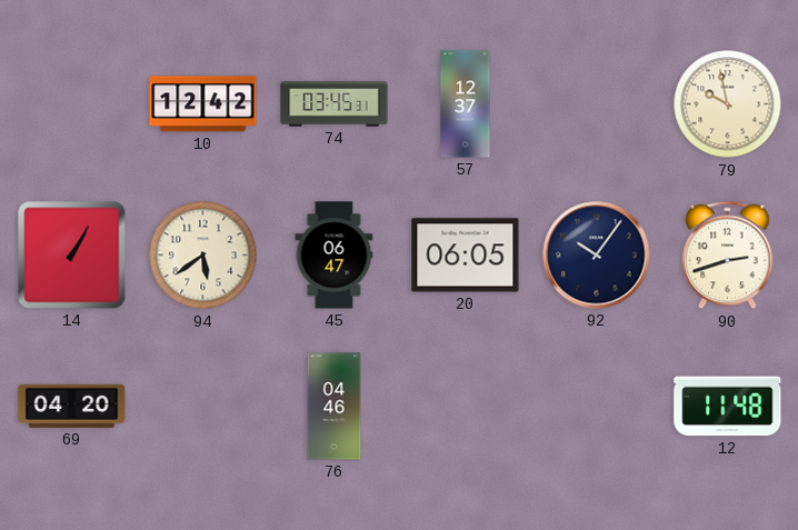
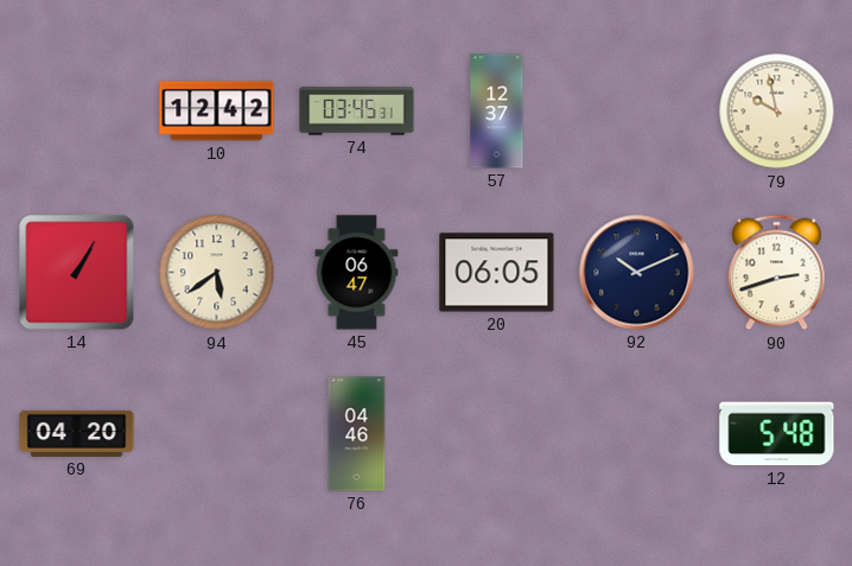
92: 10:06 -> 10:11 (637, 273)
12: 11:48 -> 5:48 (777, 434)
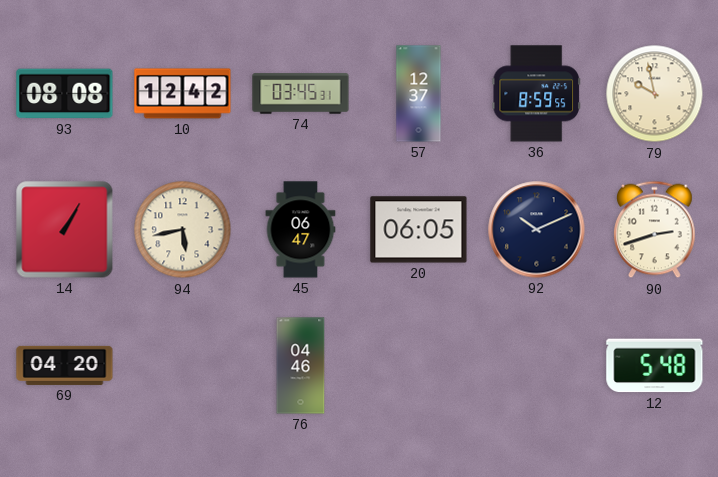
93: none -> 08:08 (65, 94)
36: none -> 8:59 (536, 94)
94: 5:39 -> 5:43 (183, 230)
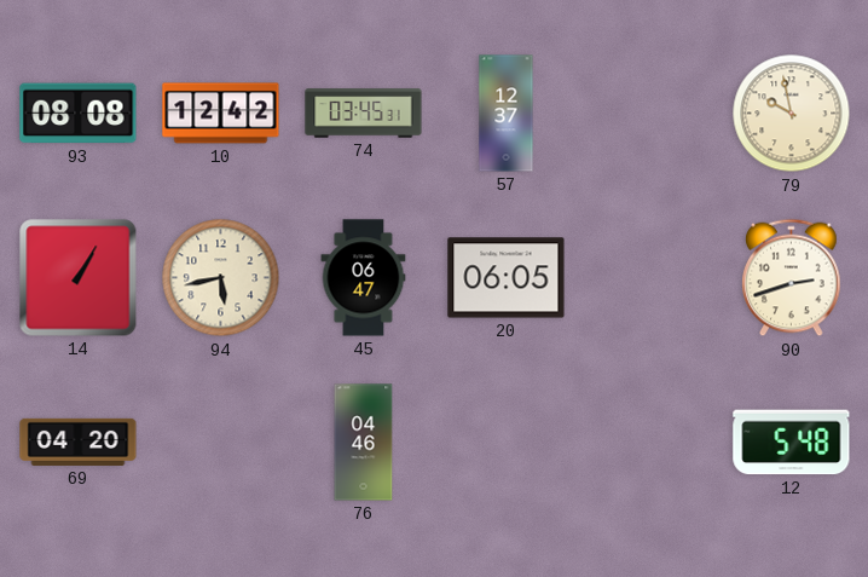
36: 8:59 -> none (536, 94)
92: 10:11 -> none (537, 230)
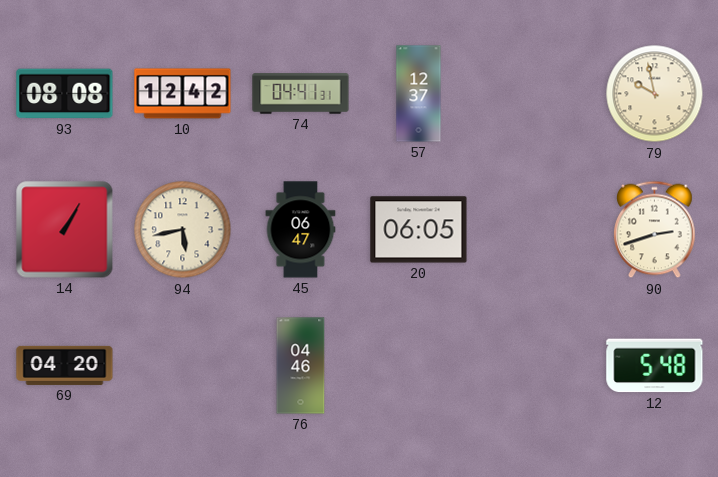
74: 03:45 -> 04:41 (301, 94)
